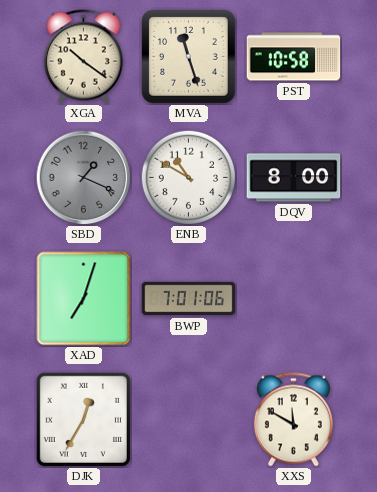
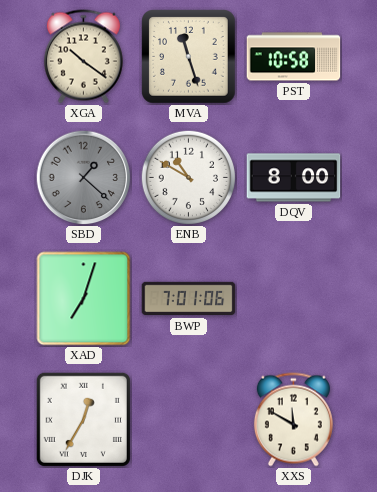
SBD: 1:19 -> 1:22 (83, 177)
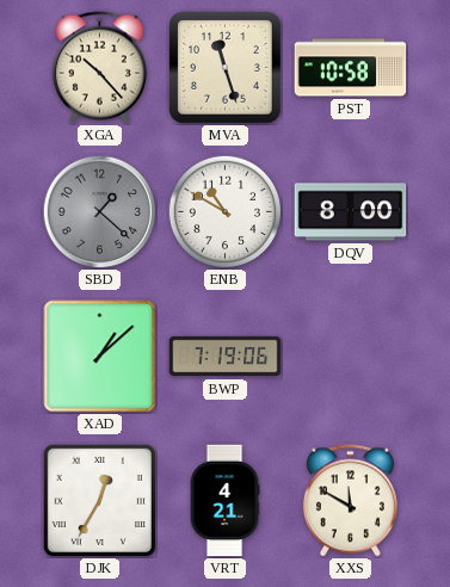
XGA: 10:21 -> 10:23 (99, 68)
XAD: 7:03 -> 1:08 (100, 357)
BWP: 7:01 -> 7:19 (226, 357)
VRT: none -> 4:21 (224, 501)
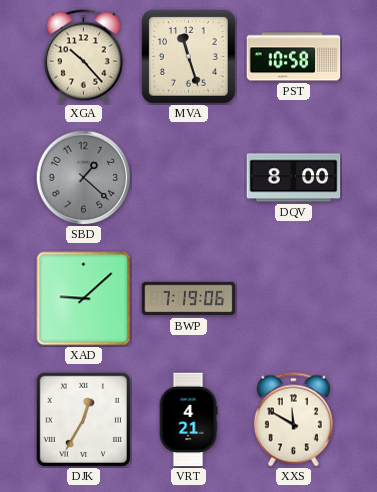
ENB: 10:50 -> none (224, 211)
XAD: 1:08 -> 9:08 (84, 299)
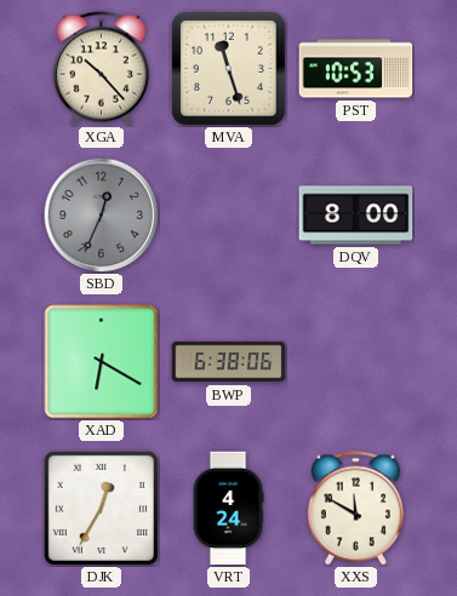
PST: 10:58 -> 10:53 (356, 69)
SBD: 1:22 -> 12:34 (101, 214)
XAD: 9:08 -> 6:20 (102, 362)
BWP: 7:19 -> 6:38 (229, 362)
VRT: 4:21 -> 4:24 (228, 509)
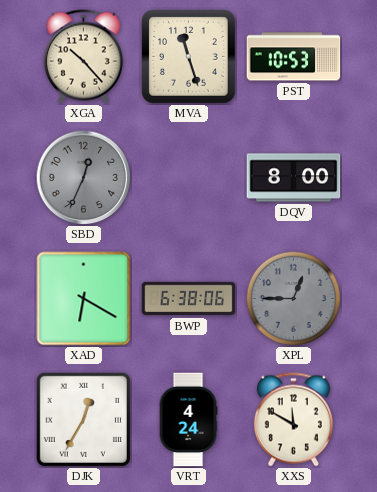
XPL: none -> 12:45 (293, 298)
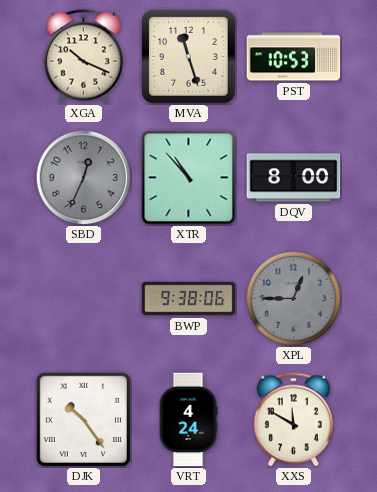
XGA: 10:23 -> 10:19 (83, 57)
XTR: none -> 10:53 (189, 178)
XAD: 6:20 -> none (84, 299)
BWP: 6:38 -> 9:38 (189, 299)
DJK: 12:35 -> 10:24 (83, 419)
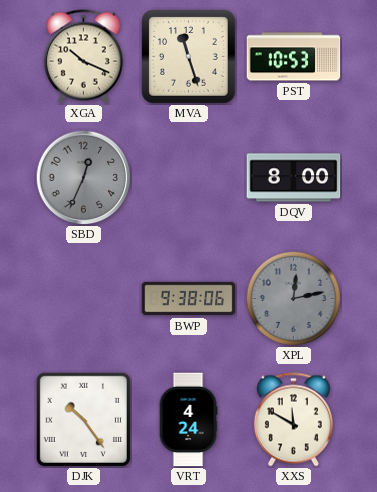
XTR: 10:53 -> none (189, 178)
XPL: 12:45 -> 12:13 (293, 298)
